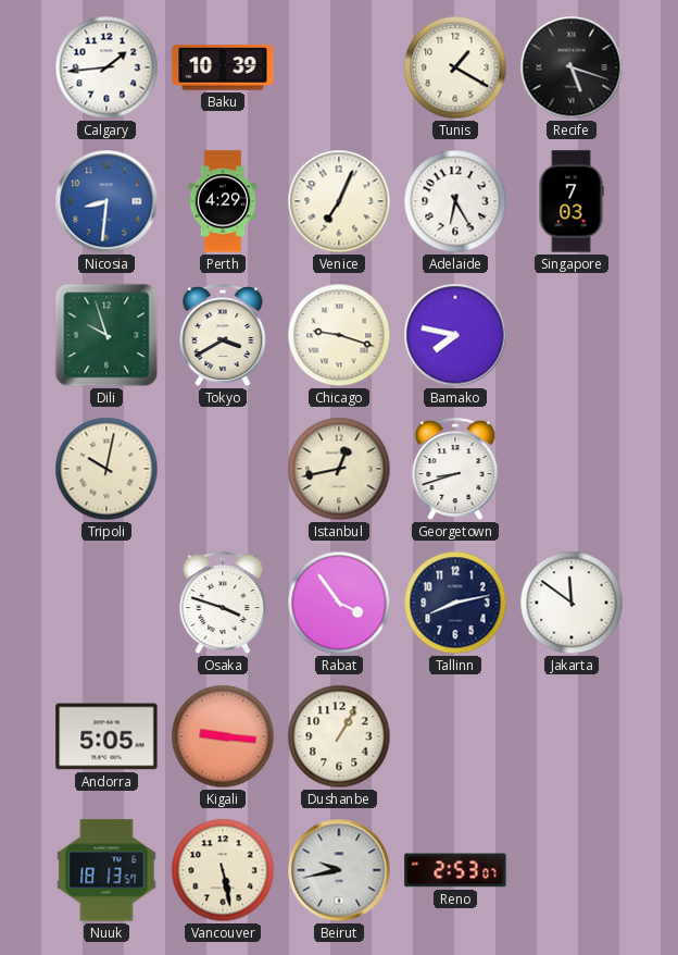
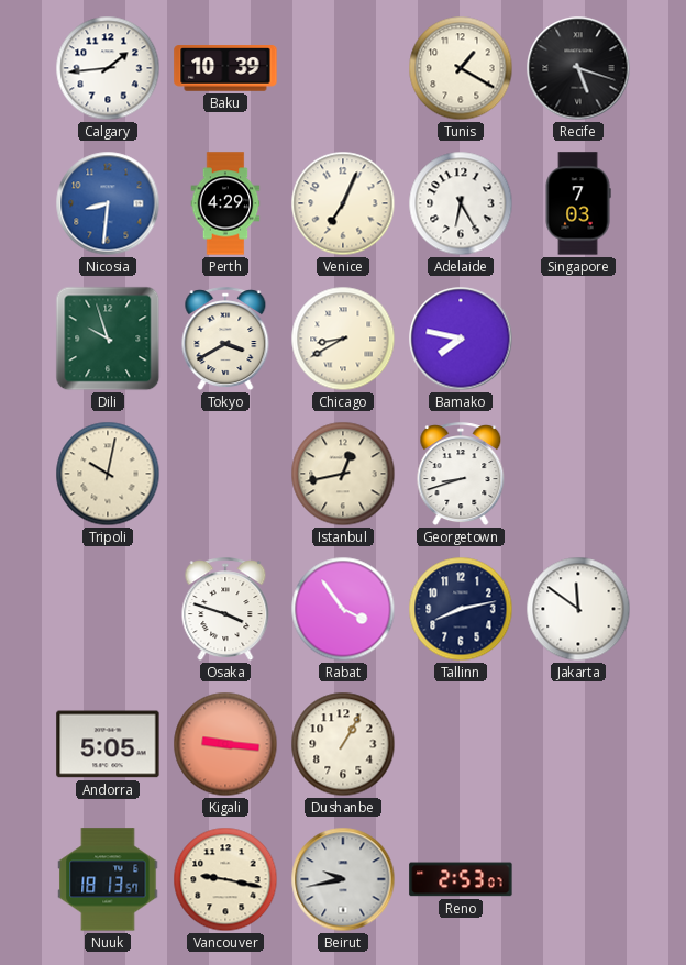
Chicago: 9:18 -> 8:40 (343, 339)
Vancouver: 5:28 -> 9:17 (225, 879)
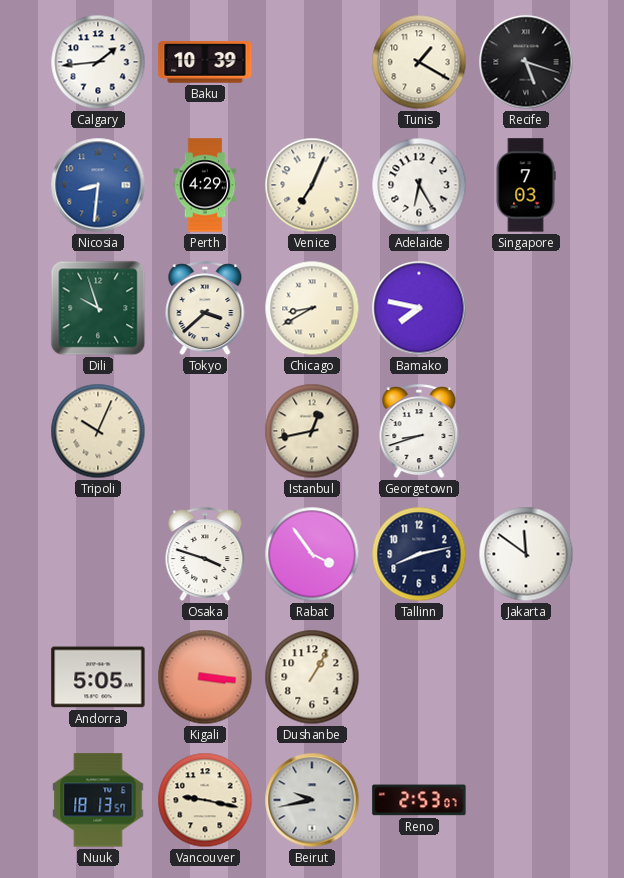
Tokyo: 3:40 -> 3:38 (205, 309)
Tripoli: 10:02 -> 10:04 (98, 431)
Kigali: 9:16 -> 3:16 (205, 677)
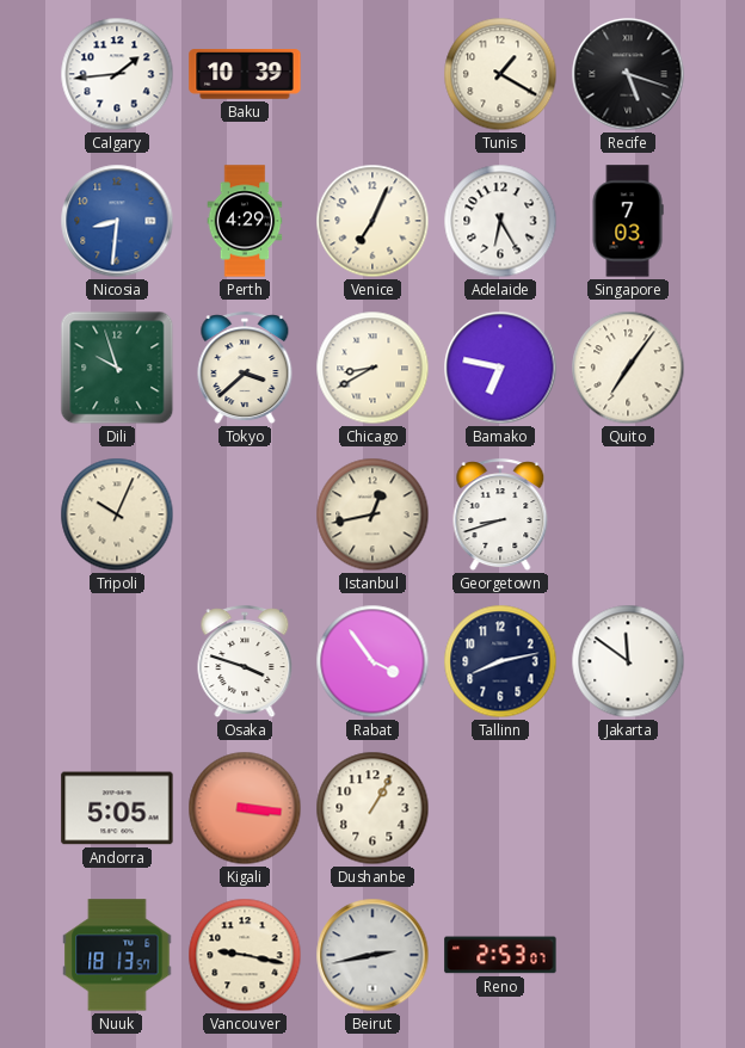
Bamako: 7:47 -> 6:47 (500, 368)
Quito: none -> 7:06 (628, 368)
Beirut: 9:43 -> 2:43 (372, 955)
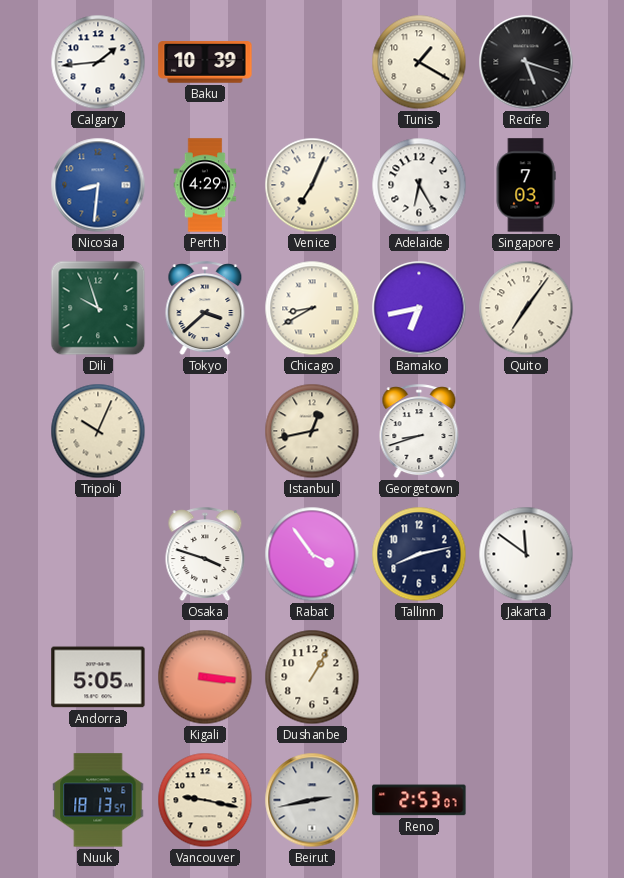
Bamako: 6:47 -> 6:43 (419, 308)
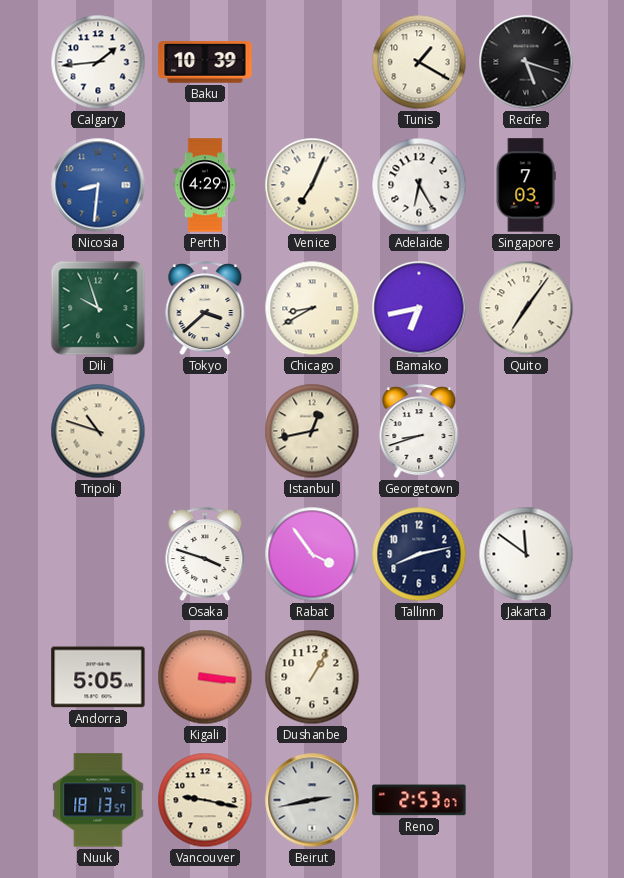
Tripoli: 10:04 -> 10:48 (98, 431)
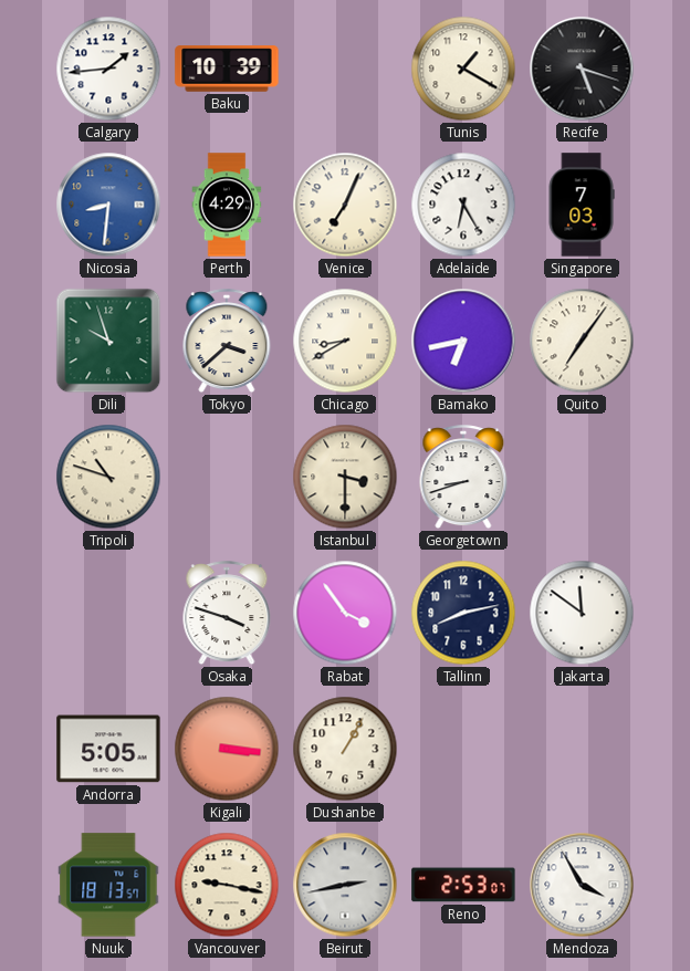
Istanbul: 12:43 -> 3:30 (345, 477)
Mendoza: none -> 3:55 (582, 885)
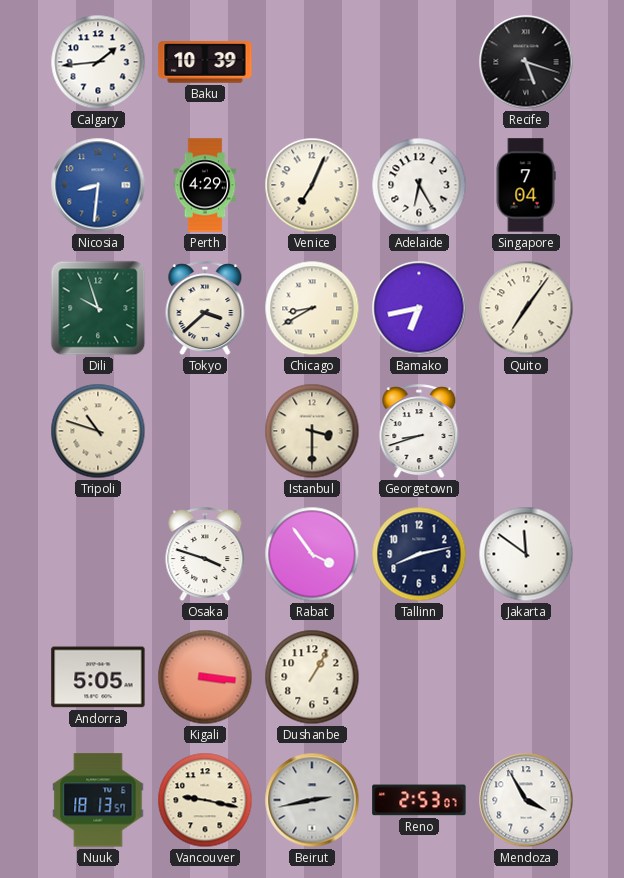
Tunis: 1:20 -> none (463, 69)
Singapore: 7:03 -> 7:04 (526, 185)
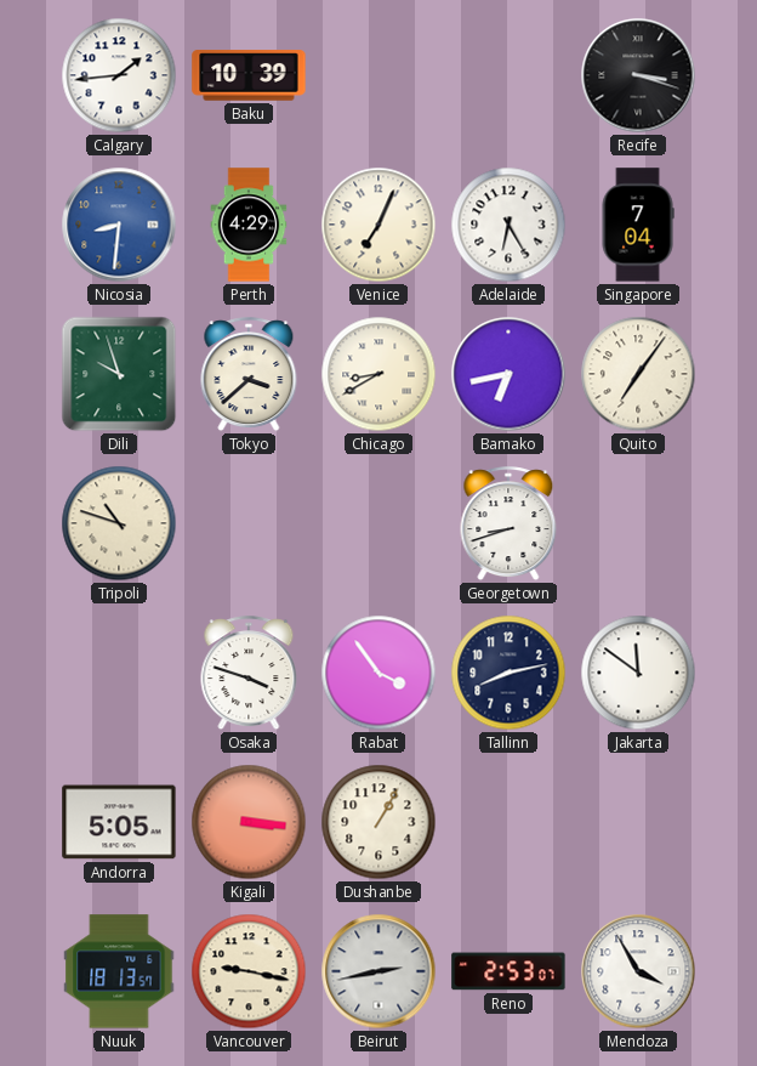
Recife: 5:18 -> 3:18 (638, 75)
Istanbul: 3:30 -> none (312, 431)
